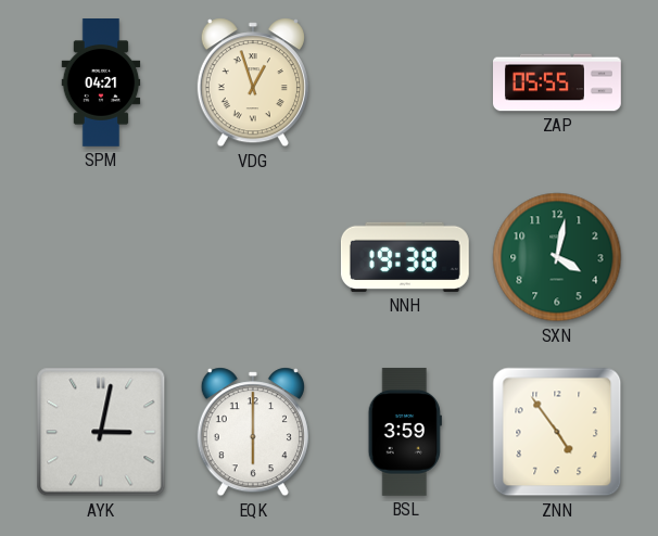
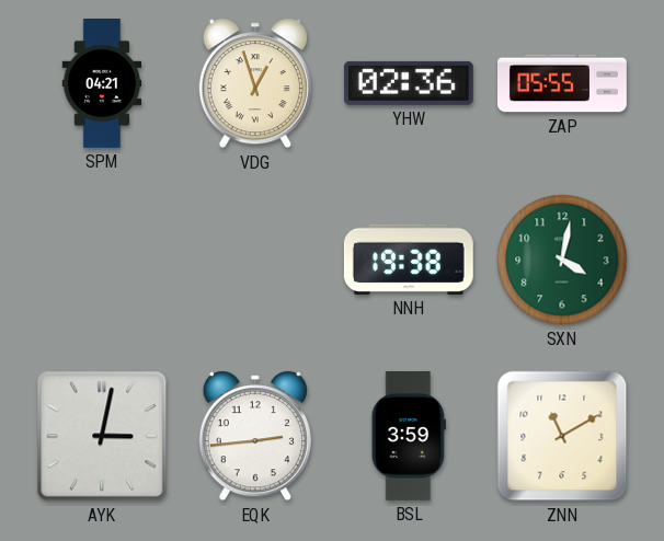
YHW: none -> 02:36 (409, 83)
EQK: 6:00 -> 2:44 (255, 436)
ZNN: 4:54 -> 11:10 (562, 436)
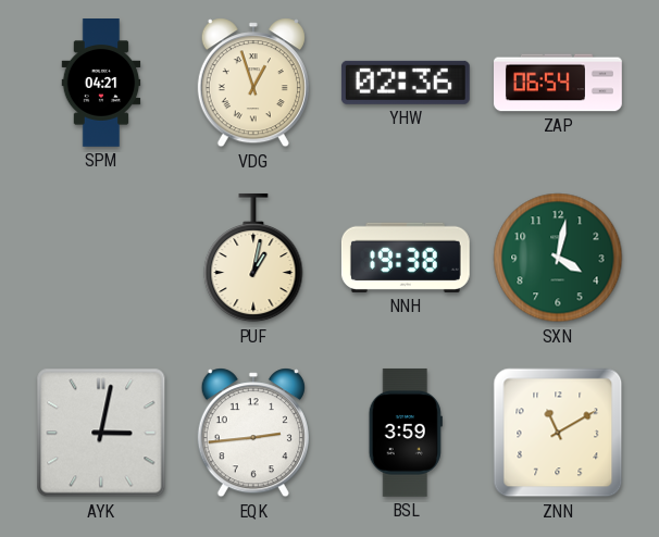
ZAP: 05:55 -> 06:54 (559, 83)
PUF: none -> 1:02 (253, 258)
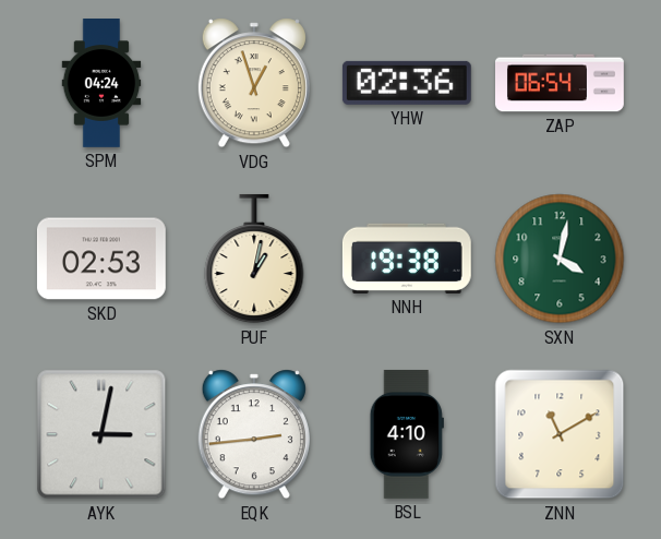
SPM: 04:21 -> 04:24 (101, 84)
SKD: none -> 02:53 (101, 259)
BSL: 3:59 -> 4:10 (407, 434)
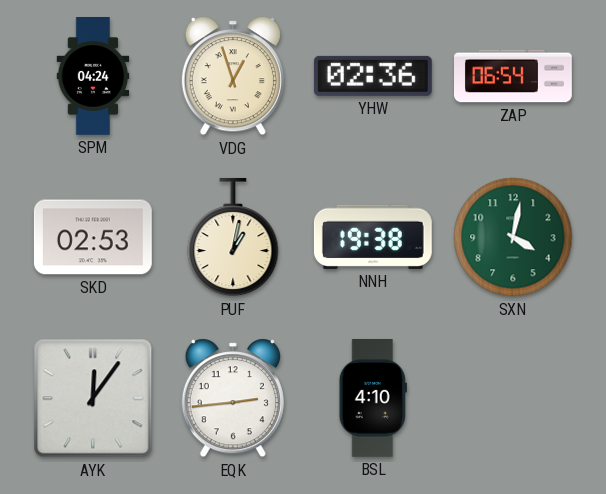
AYK: 3:02 -> 12:06 (93, 398)
ZNN: 11:10 -> none (560, 434)
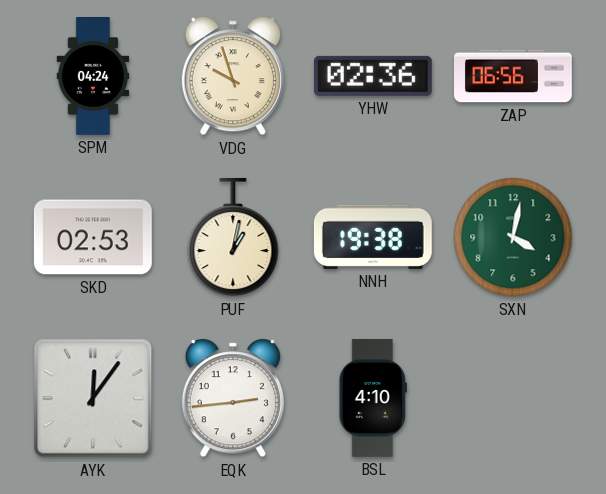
VDG: 12:57 -> 9:57 (233, 76)
ZAP: 06:54 -> 06:56 (514, 76)
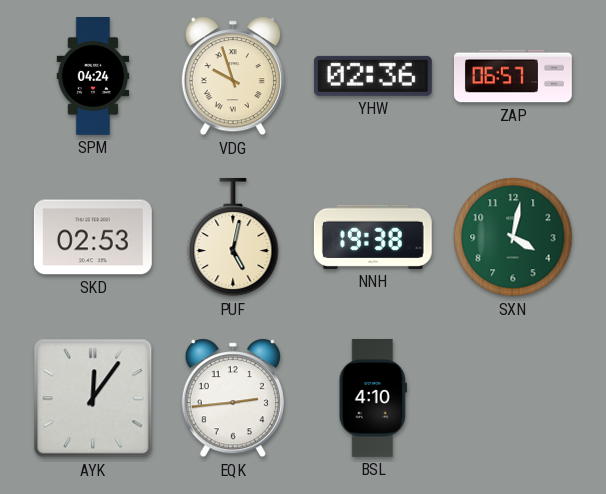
ZAP: 06:56 -> 06:57 (514, 76)
PUF: 1:02 -> 5:02 (233, 237)
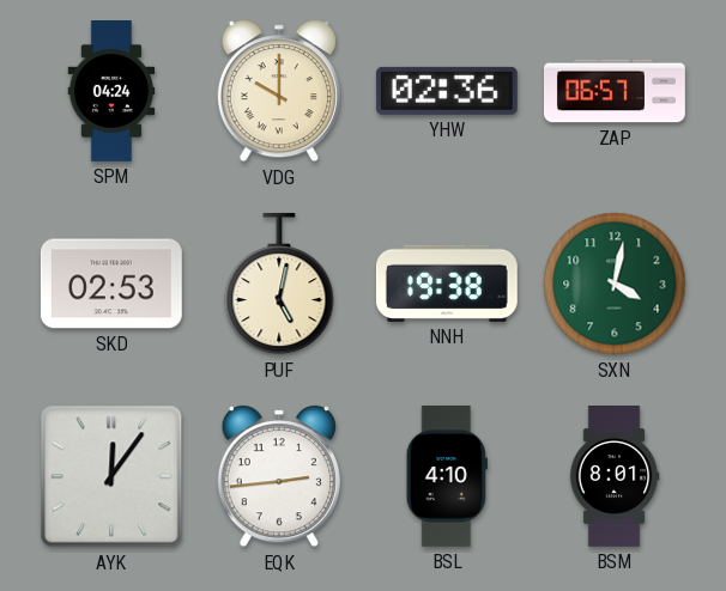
VDG: 9:57 -> 10:00 (279, 91)
BSM: none -> 8:01 (615, 477)
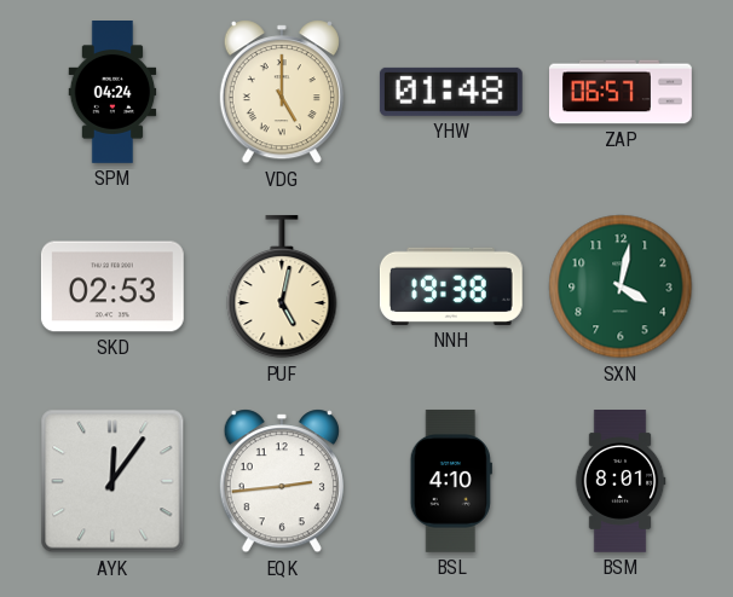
VDG: 10:00 -> 5:00 (282, 92)
YHW: 02:36 -> 01:48 (451, 92)
